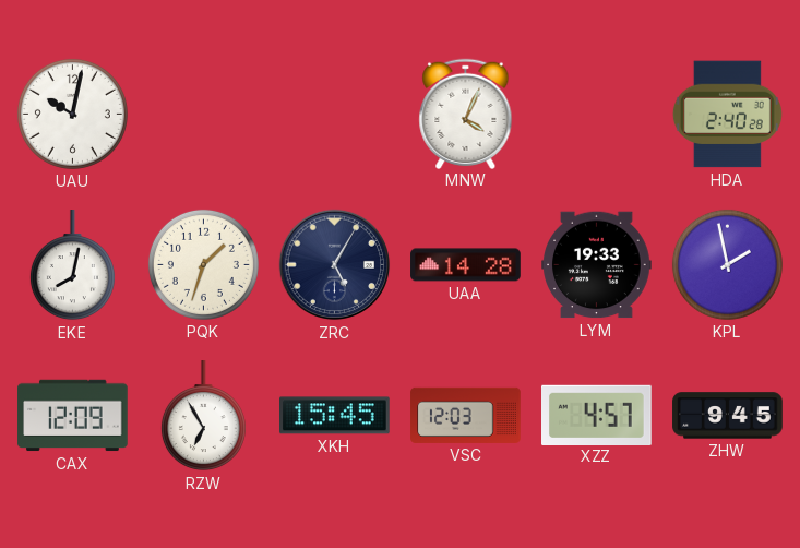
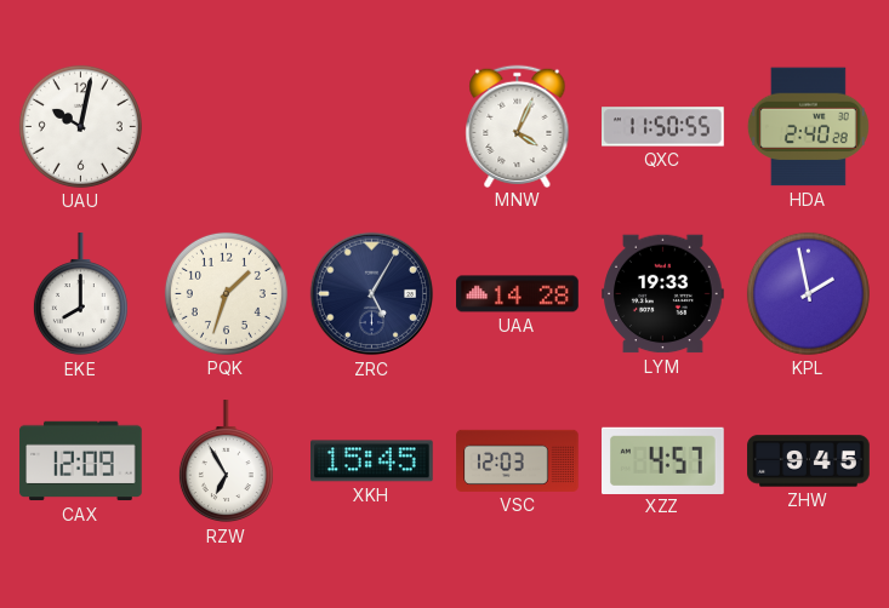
QXC: none -> 11:50 (663, 127)
EKE: 8:02 -> 8:00 (80, 294)
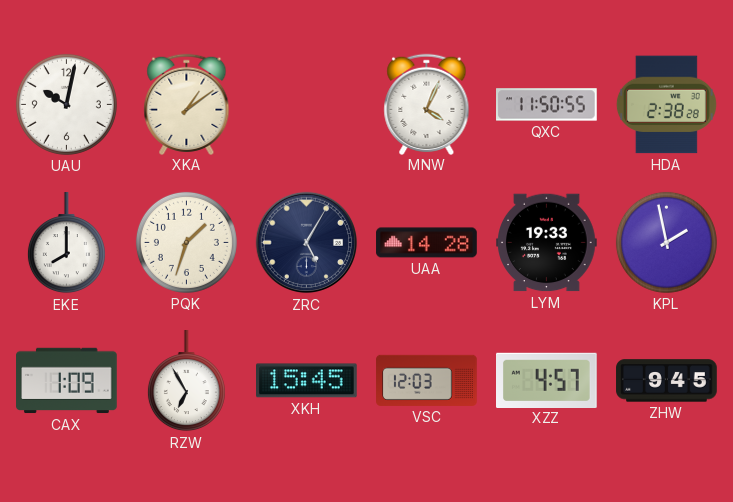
XKA: none -> 1:09 (187, 104)
HDA: 2:40 -> 2:38 (666, 105)
CAX: 12:09 -> 1:09 (67, 381)
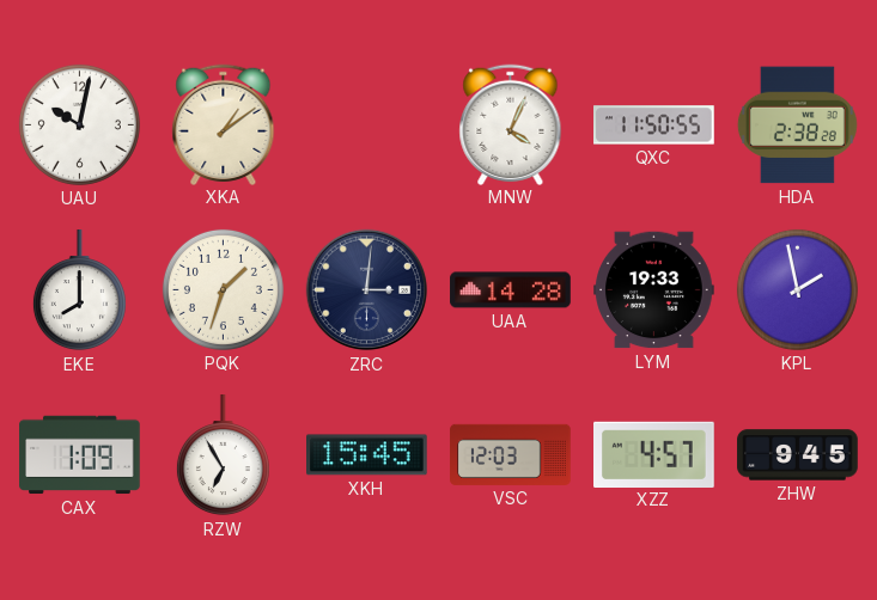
ZRC: 5:05 -> 3:01 (367, 290)
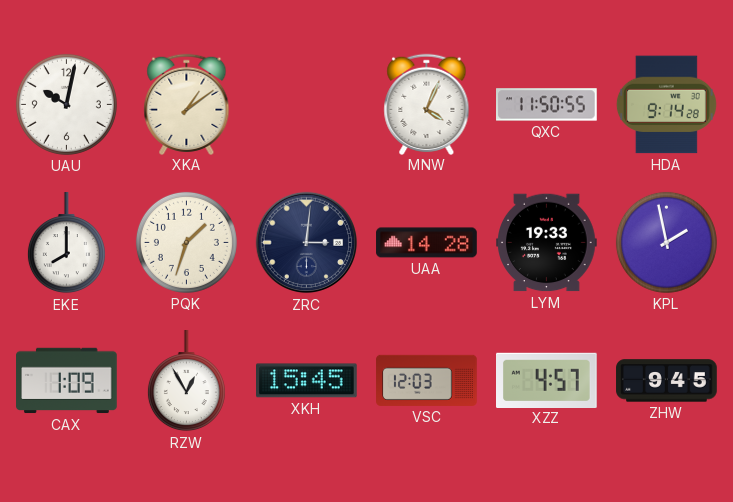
HDA: 2:38 -> 9:14 (666, 105)
RZW: 6:55 -> 12:55 (186, 381)
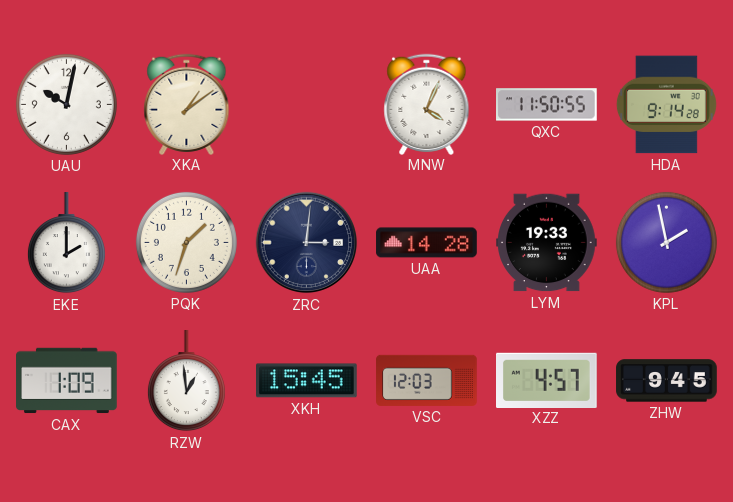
EKE: 8:00 -> 2:00 (66, 243)
RZW: 12:55 -> 12:59 (186, 381)
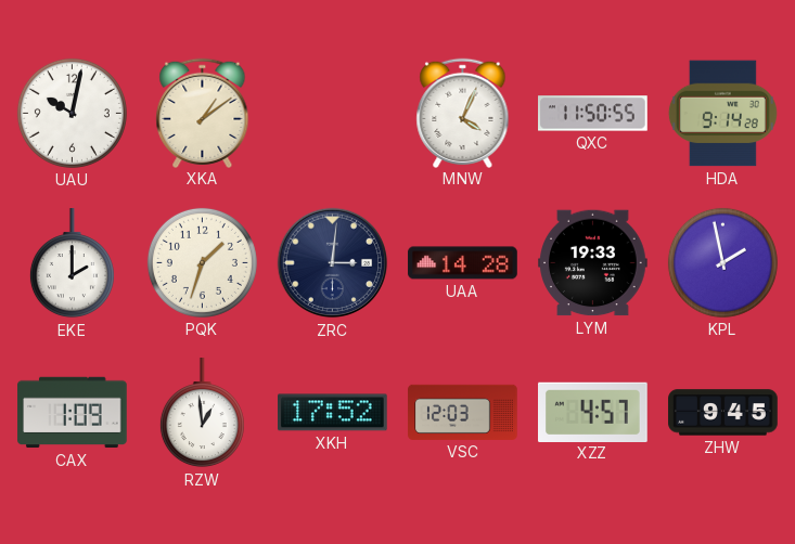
XKH: 15:45 -> 17:52 (333, 413)
